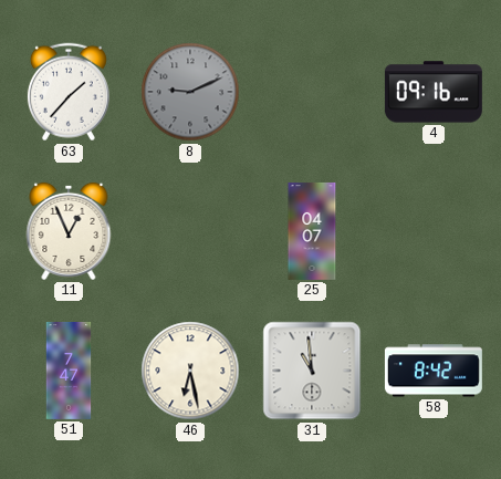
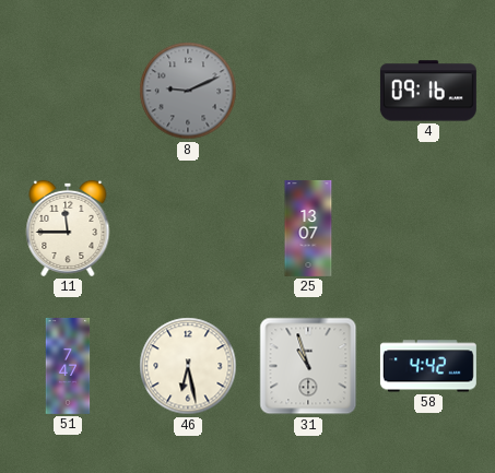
63: 1:37 -> none (69, 92)
11: 12:56 -> 11:45 (68, 228)
25: 04:07 -> 13:07 (308, 228)
31: 10:59 -> 10:57 (308, 366)
58: 8:42 -> 4:42 (428, 366)
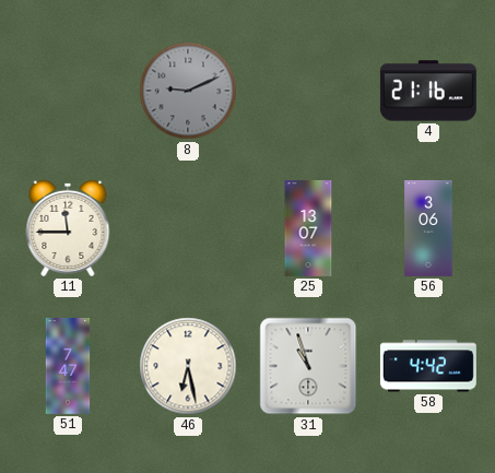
4: 09:16 -> 21:16 (428, 91)
56: none -> 3:06 (428, 228)
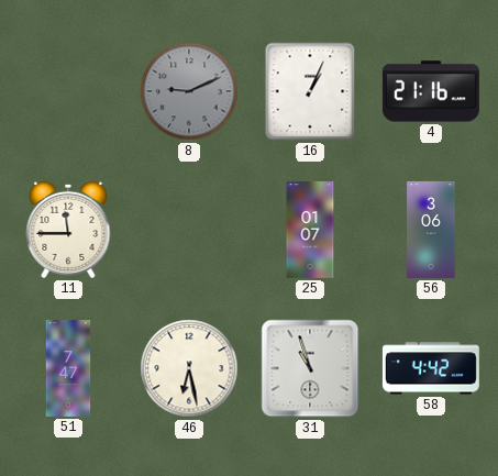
16: none -> 1:04 (310, 91)
25: 13:07 -> 01:07 (310, 230)
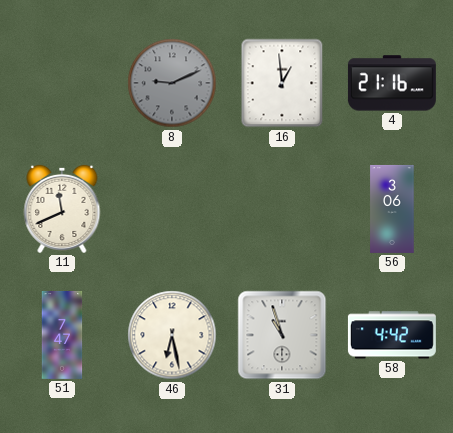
16: 1:04 -> 12:59 (282, 83)
11: 11:45 -> 11:41 (62, 209)
25: 01:07 -> none (310, 230)
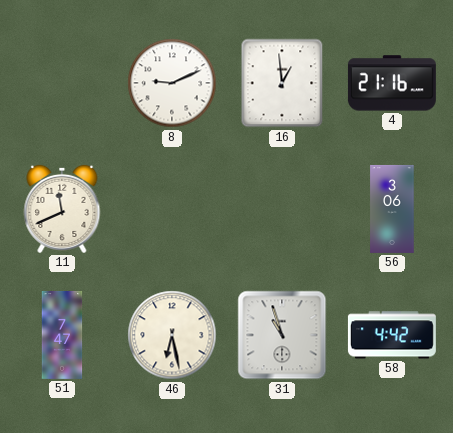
8 dial: grey -> white (172, 83)
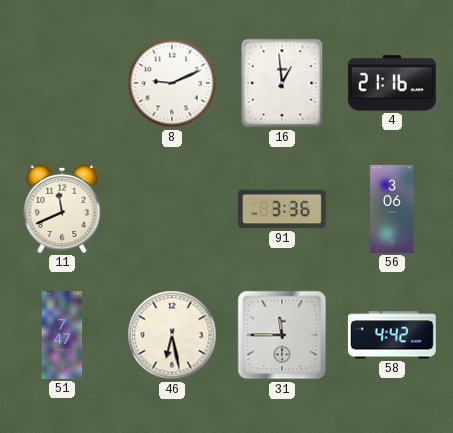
91: none -> 3:36 (282, 209)
31: 10:57 -> 11:45 (282, 335)
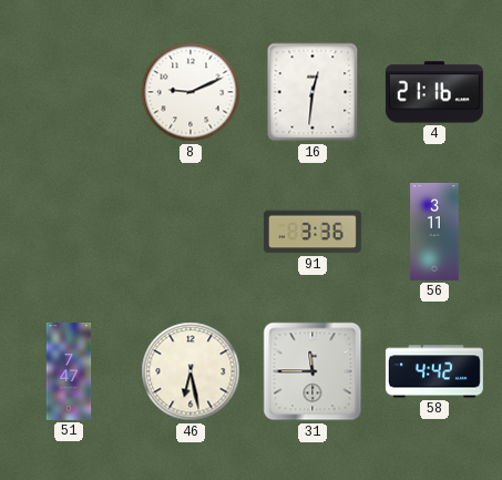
16: 12:59 -> 12:31 (313, 92)
11: 11:41 -> none (62, 209)
56: 3:06 -> 3:11 (434, 232)
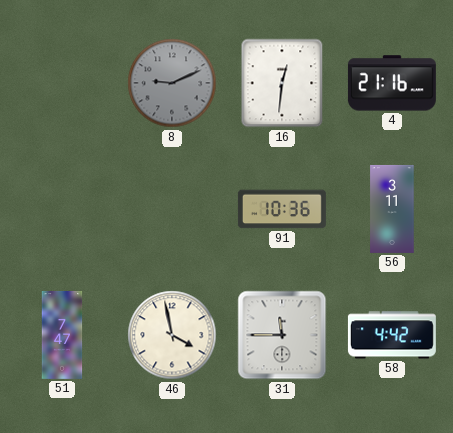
8 dial: white -> grey (172, 83)
91: 3:36 -> 10:36 (282, 209)
46: 6:28 -> 3:58 (172, 335)
